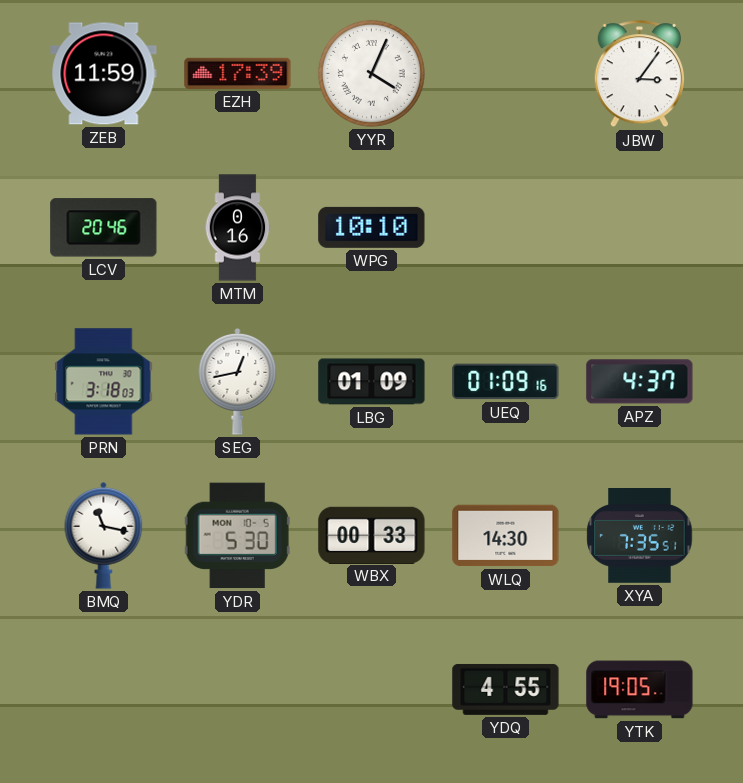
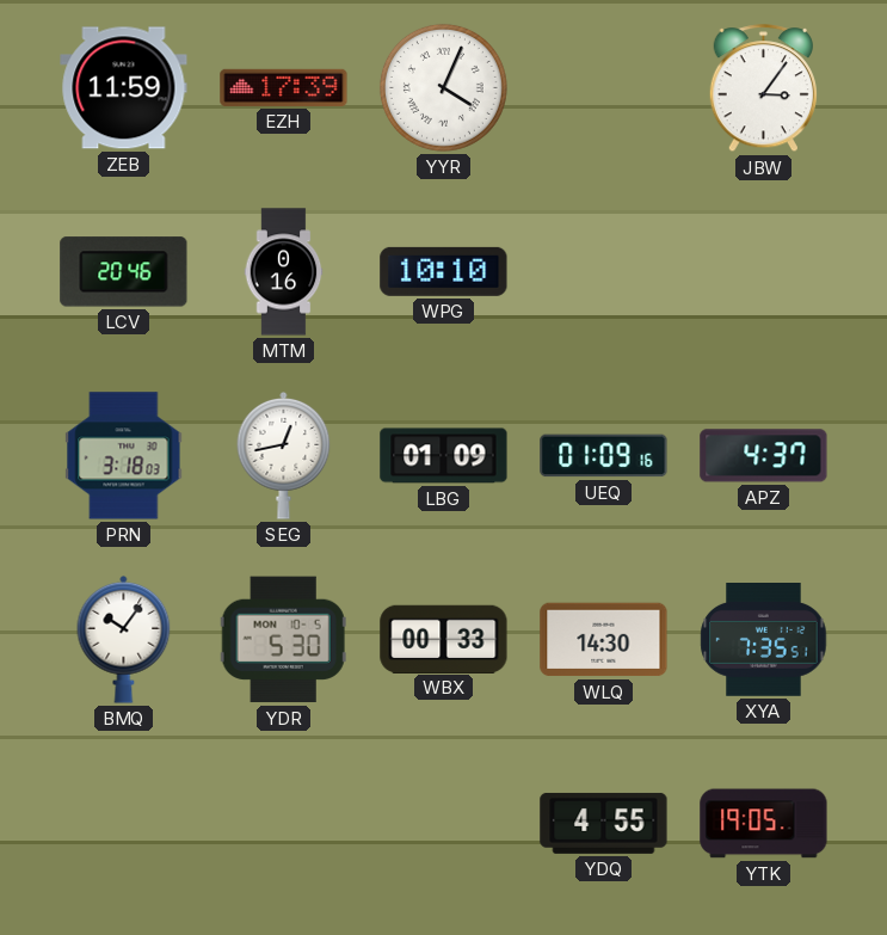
BMQ: 11:17 -> 10:06 (124, 640)
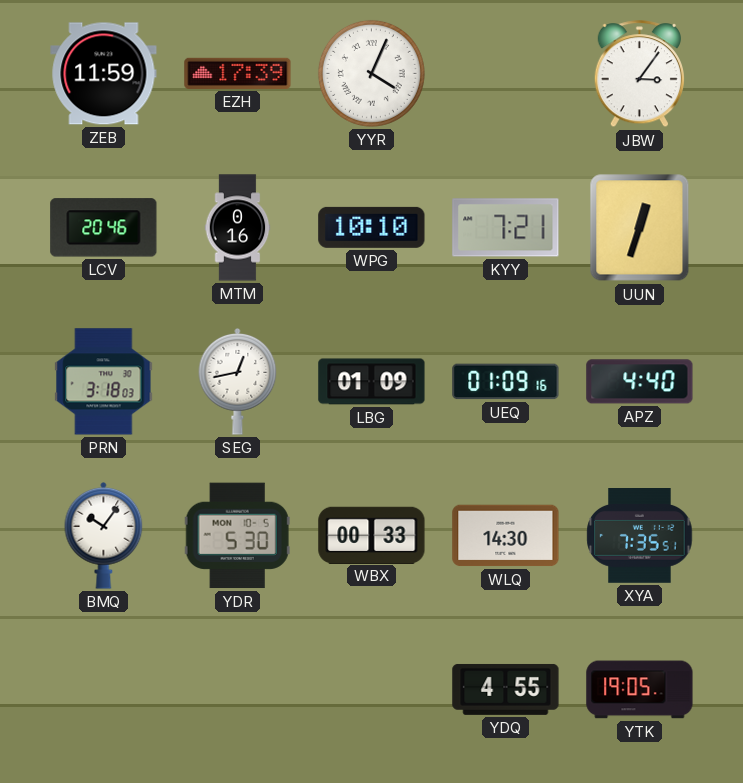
KYY: none -> 7:21 (506, 228)
UUN: none -> 12:33 (640, 228)
APZ: 4:37 -> 4:40 (640, 382)
